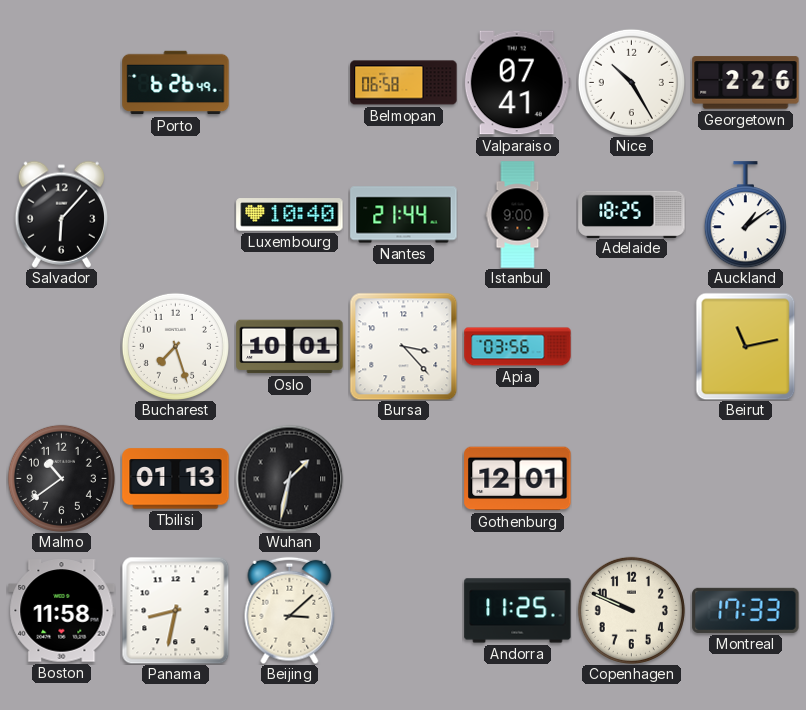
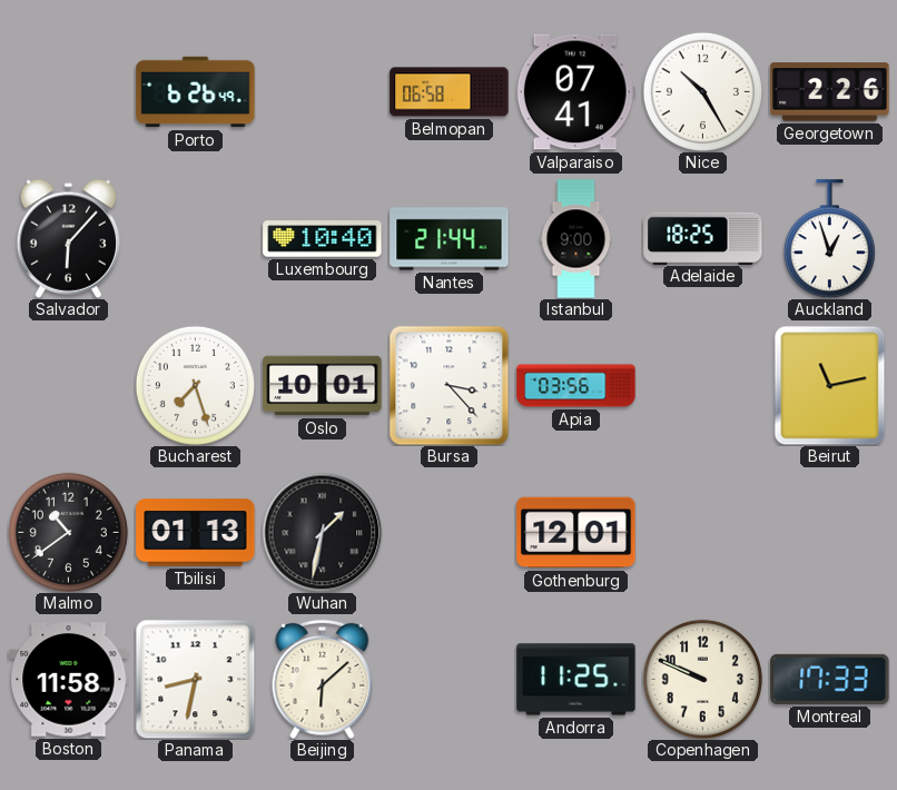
Auckland: 1:09 -> 12:57 (829, 239)
Beijing: 3:08 -> 6:08 (323, 679)
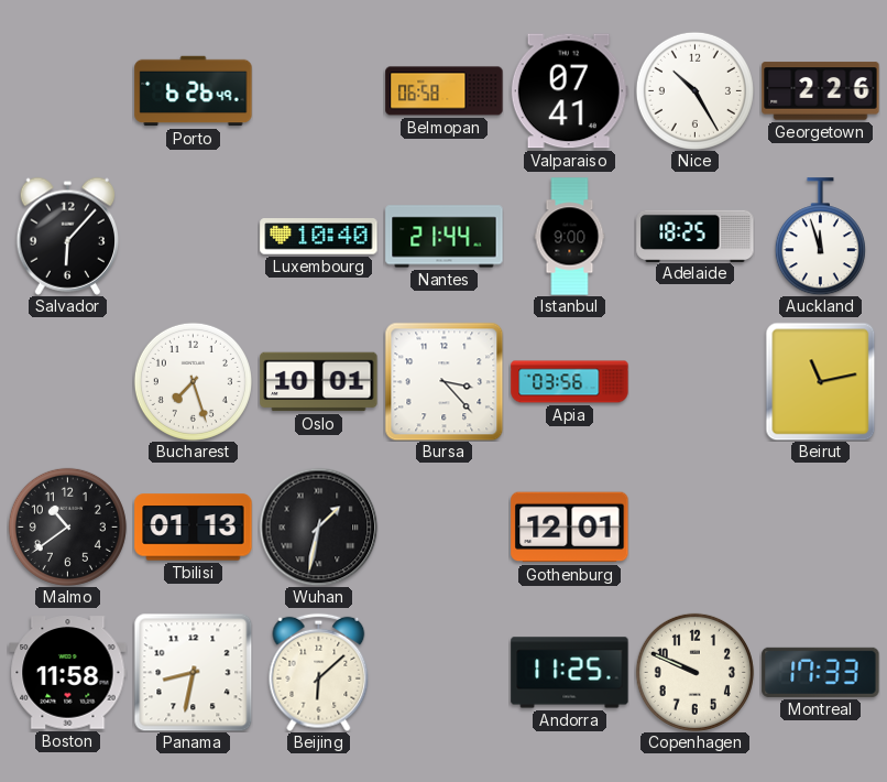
Auckland: 12:57 -> 11:57 (820, 237)
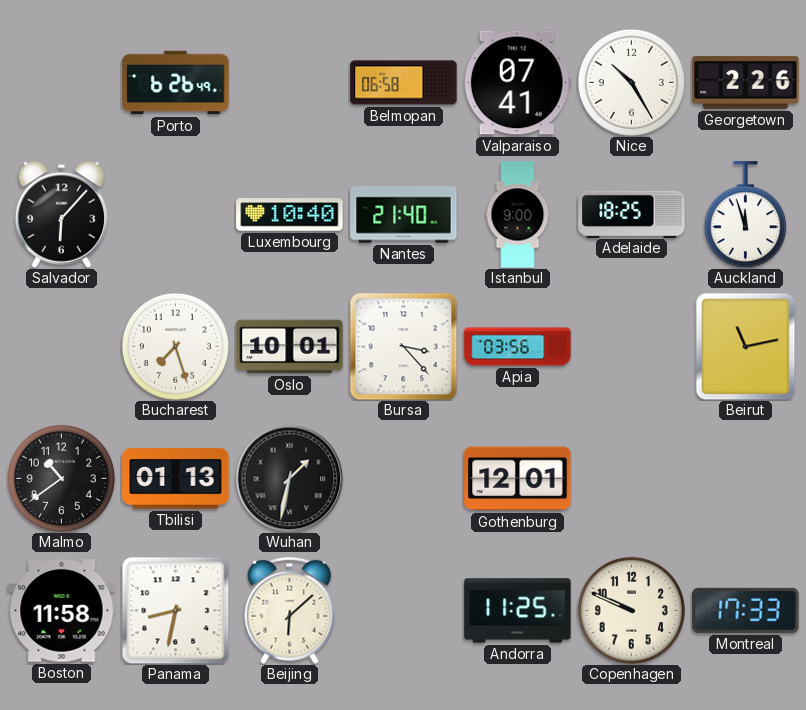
Nantes: 21:44 -> 21:40 (404, 215)
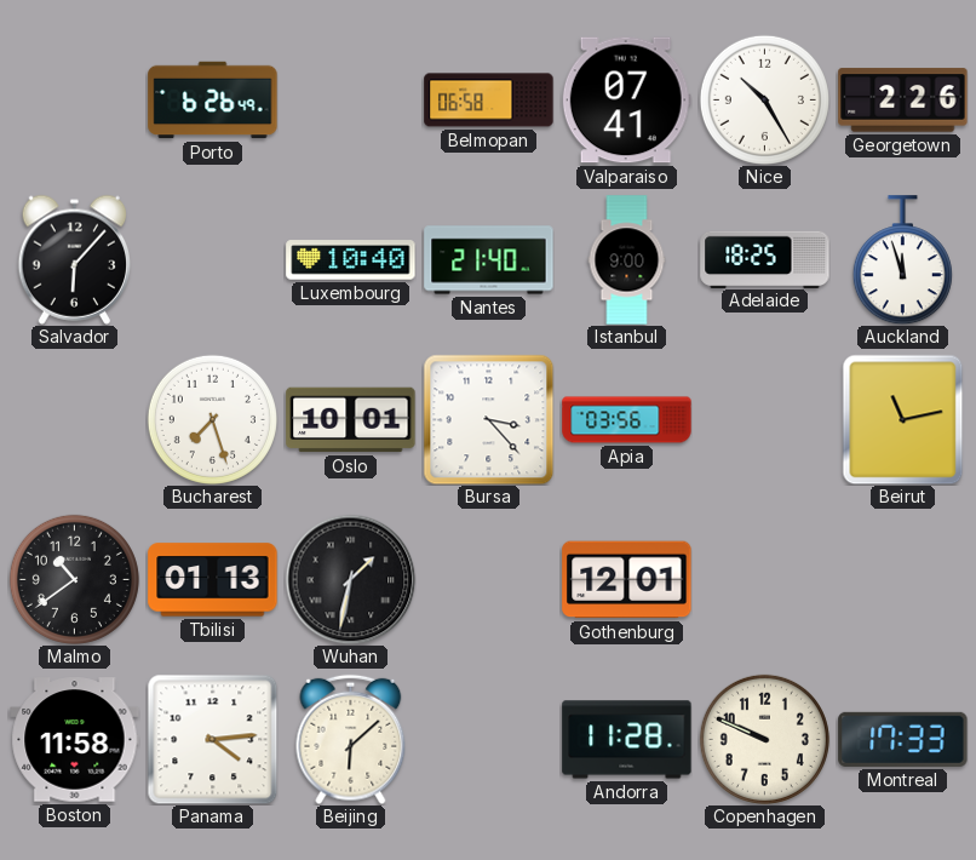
Panama: 8:32 -> 4:14 (212, 739)
Andorra: 11:25 -> 11:28 (627, 740)
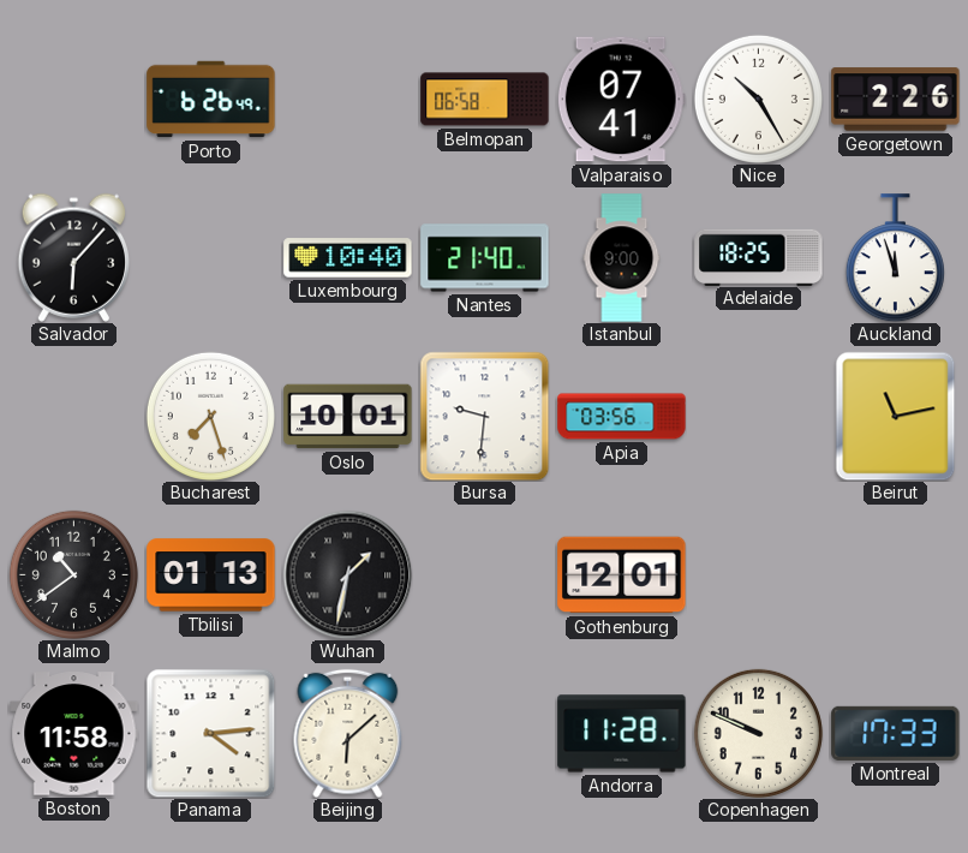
Bursa: 3:23 -> 9:31 (484, 416)
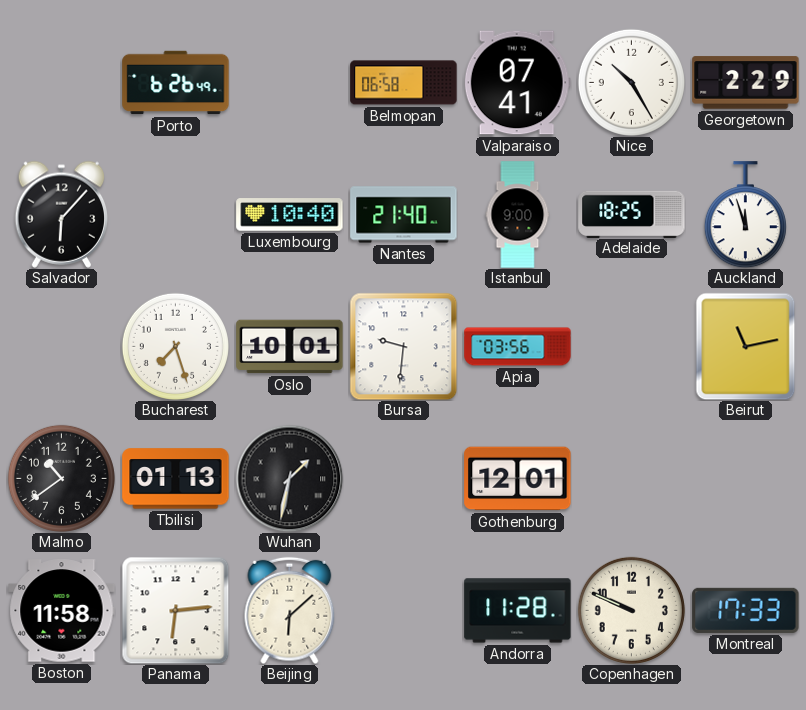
Georgetown: 2:26 -> 2:29 (746, 83)
Panama: 4:14 -> 6:14 (175, 610)
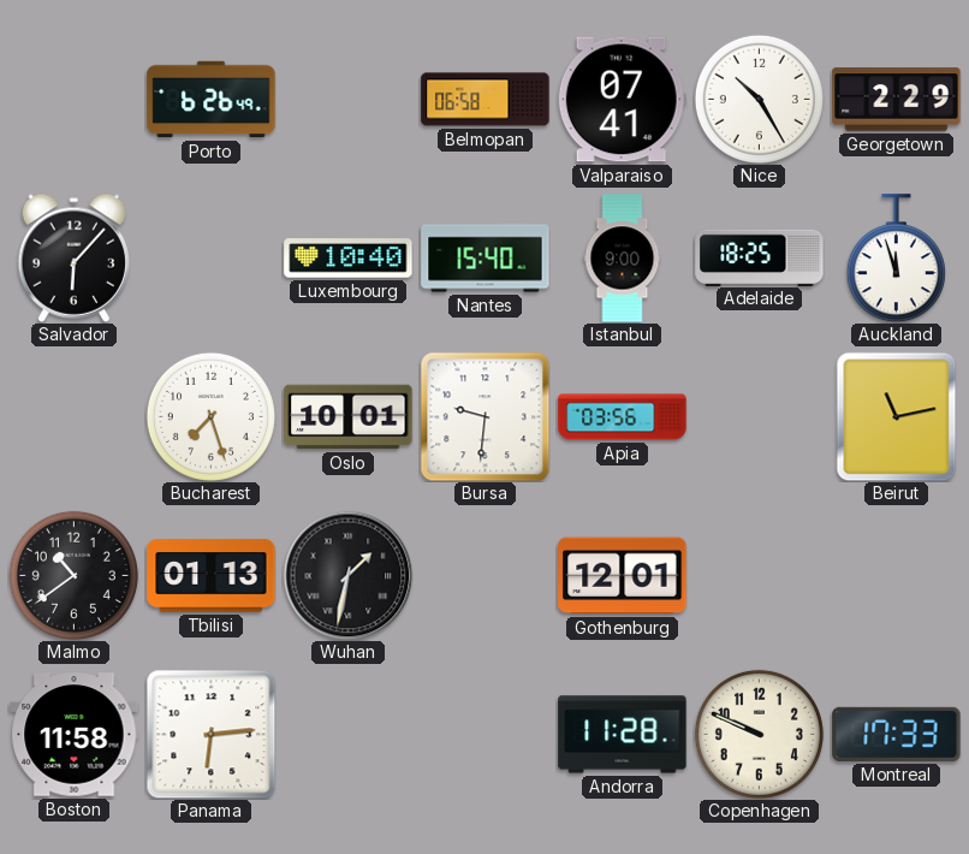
Nantes: 21:40 -> 15:40 (486, 259)
Beijing: 6:08 -> none (290, 610)
